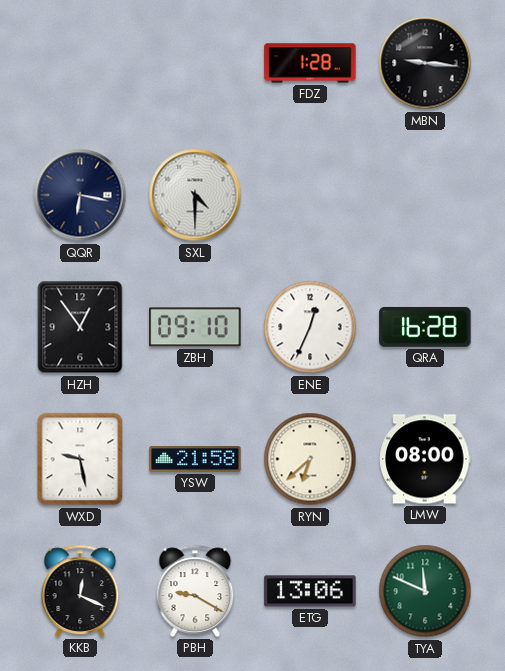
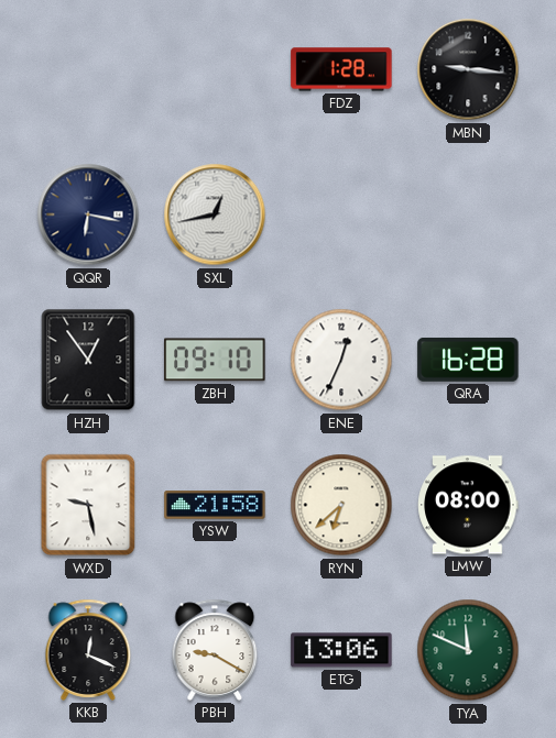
SXL: 4:30 -> 12:43 (215, 214)
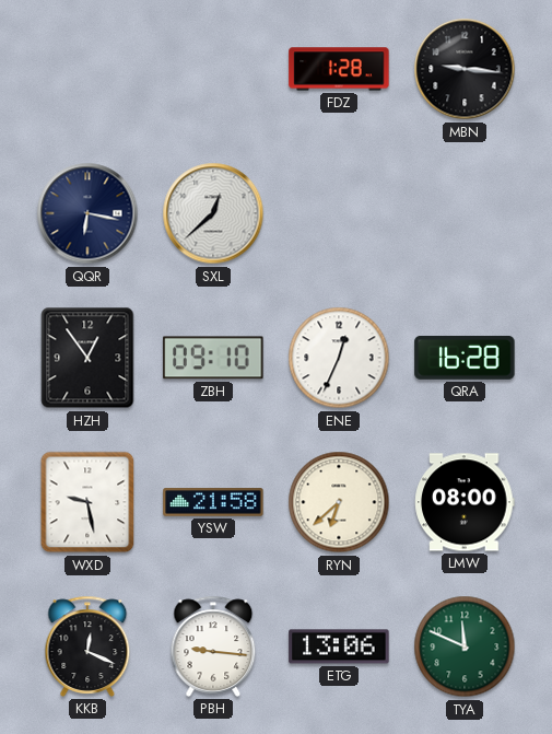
SXL: 12:43 -> 12:38 (213, 213)
PBH: 9:20 -> 9:16 (213, 646)
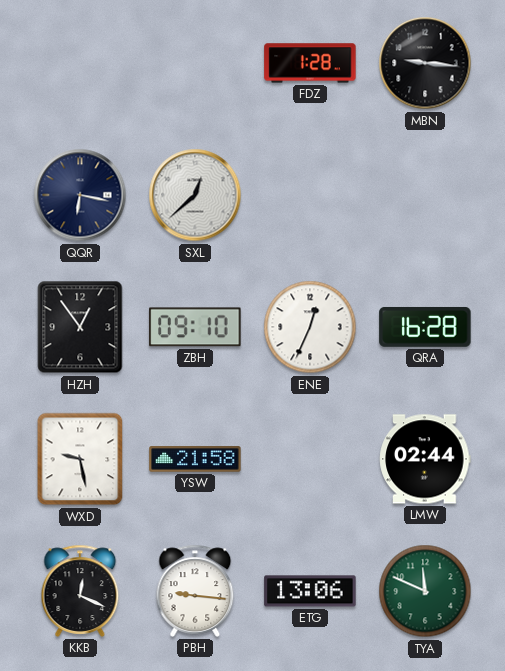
RYN: 6:38 -> none (339, 502)
LMW: 08:00 -> 02:44 (425, 459)
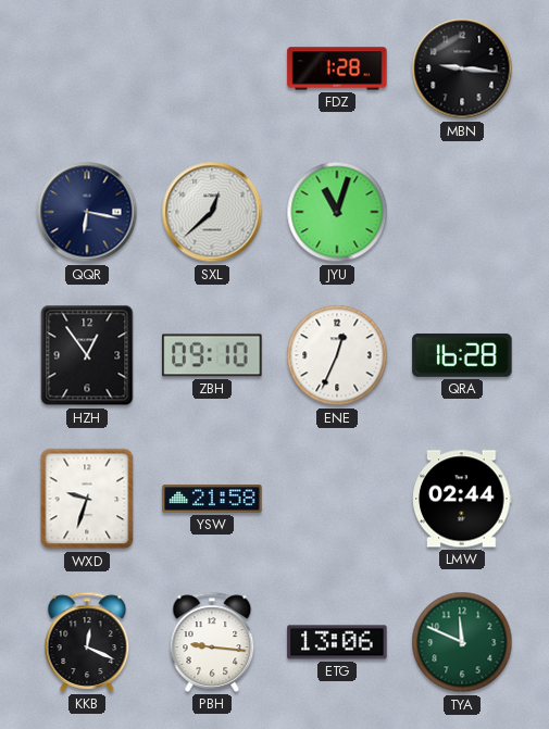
JYU: none -> 11:03 (337, 212)
WXD: 9:28 -> 9:33 (87, 499)
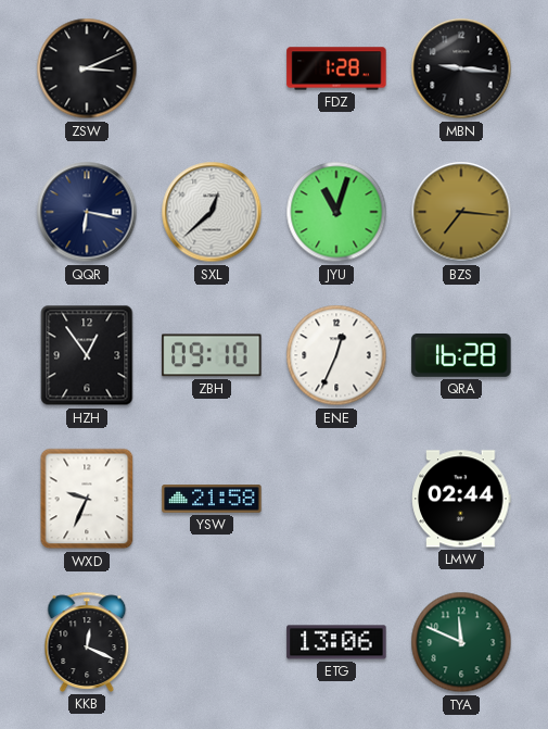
ZSW: none -> 3:11 (87, 68)
BZS: none -> 7:16 (461, 212)
WXD: 9:33 -> 9:34 (87, 499)
PBH: 9:16 -> none (212, 642)
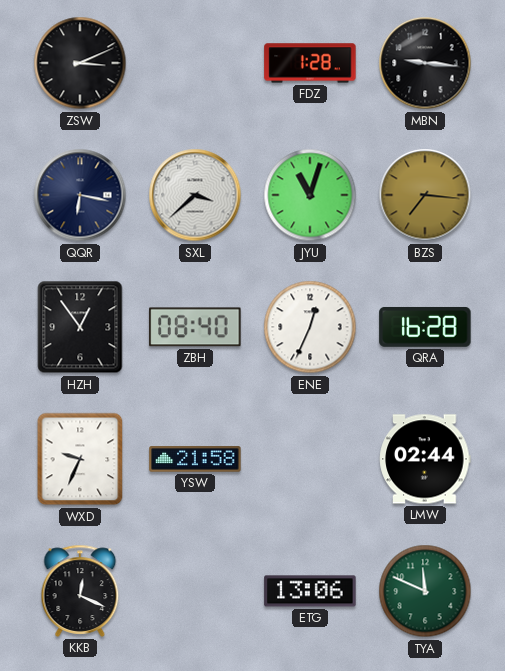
SXL: 12:38 -> 3:38 (195, 195)
ZBH: 09:10 -> 08:40 (195, 327)
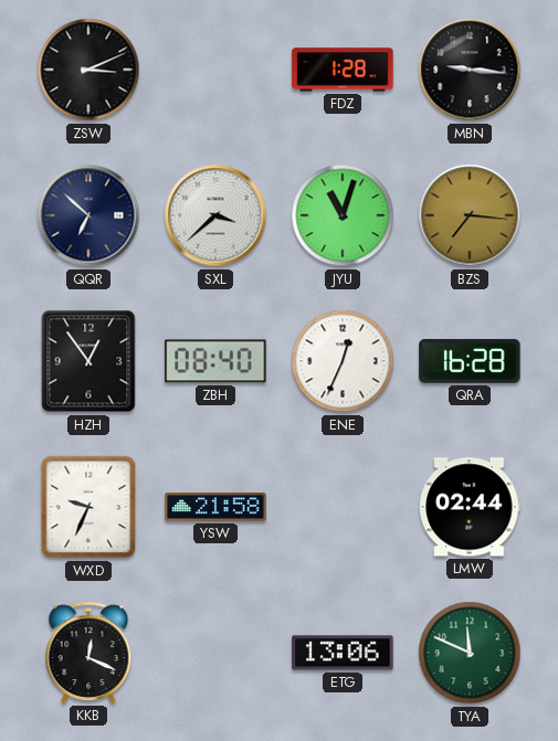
QQR: 6:17 -> 6:52 (88, 215)
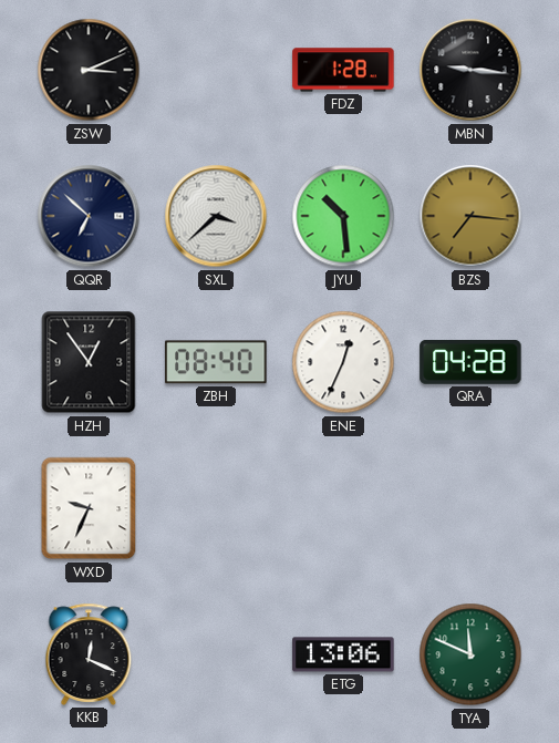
JYU: 11:03 -> 10:29 (343, 216)
QRA: 16:28 -> 04:28 (470, 362)
YSW: 21:58 -> none (215, 507)
LMW: 02:44 -> none (470, 507)
